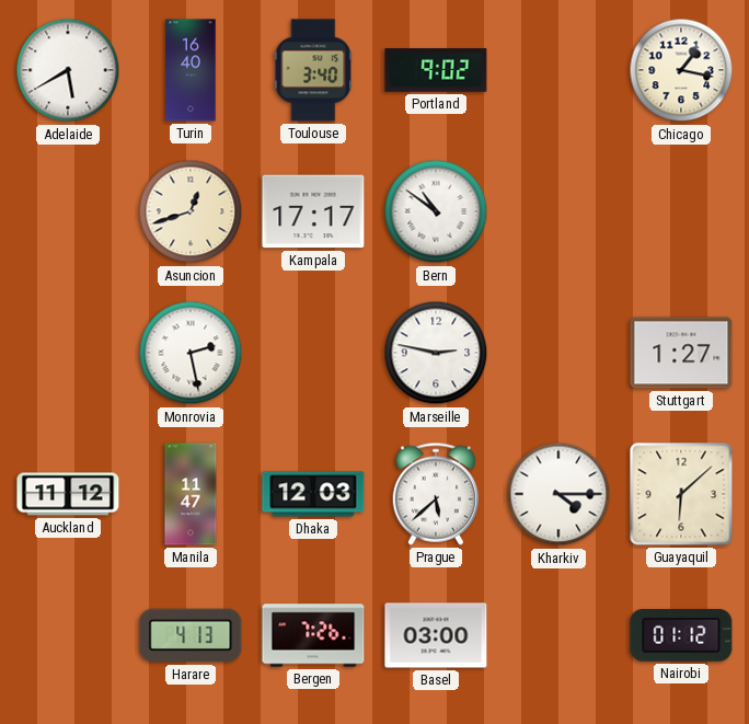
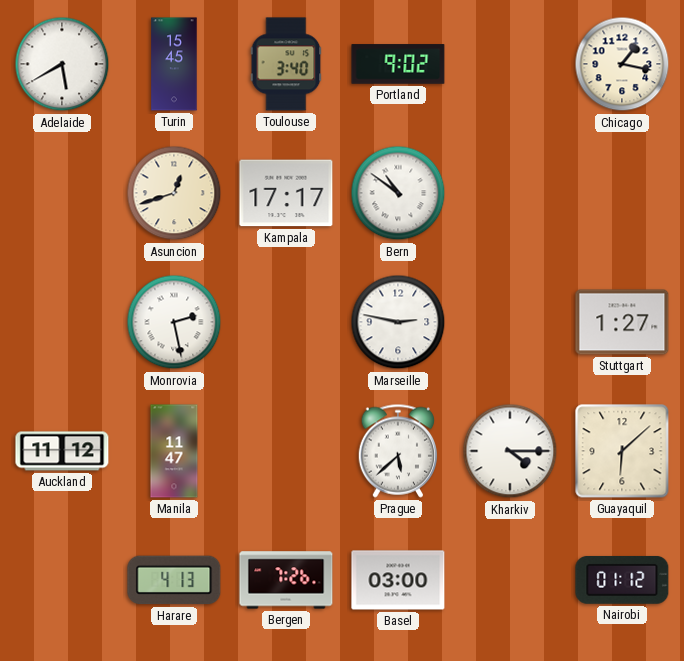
Turin: 16:40 -> 15:45 (174, 64)
Dhaka: 12:03 -> none (313, 494)
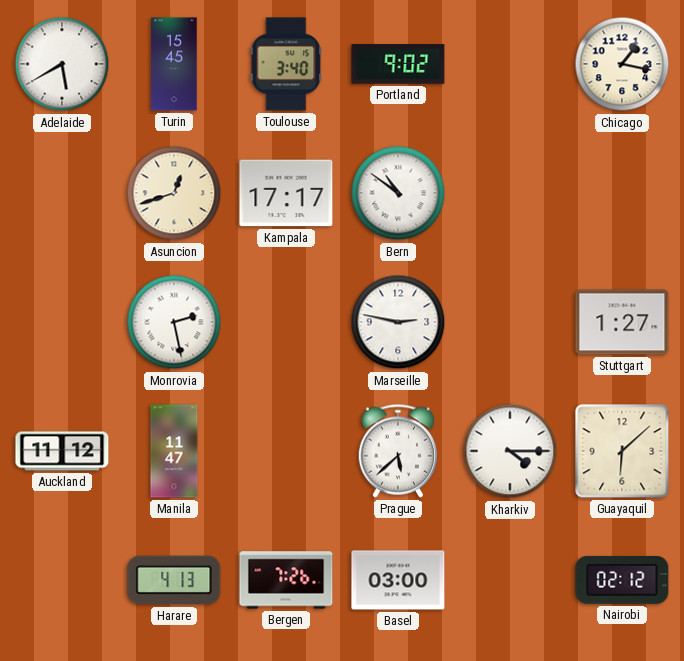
Nairobi: 01:12 -> 02:12 (622, 580)
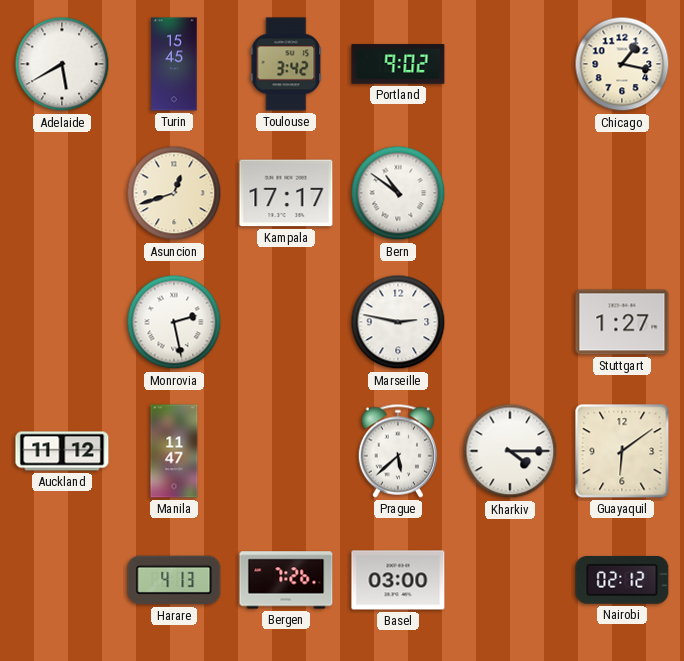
Toulouse: 3:40 -> 3:42 (286, 64)
Guayaquil: 6:08 -> 6:09 (622, 451)
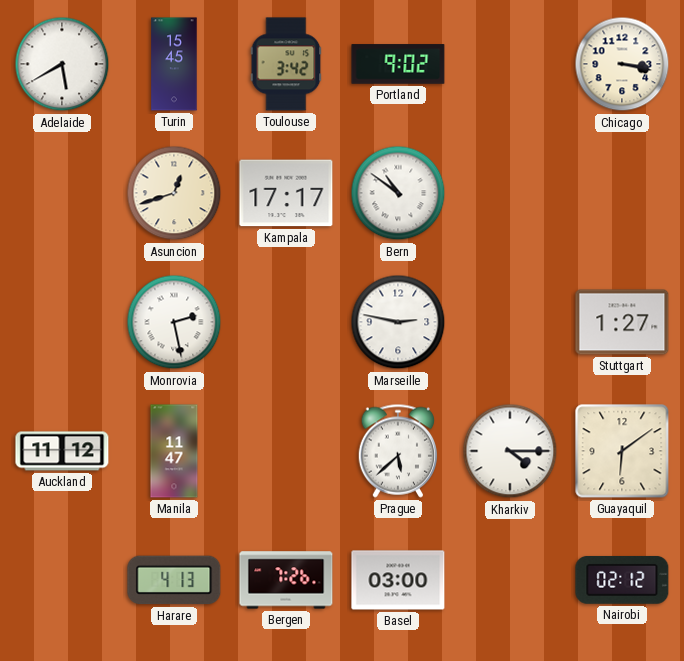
Chicago: 1:17 -> 3:17 (622, 64)
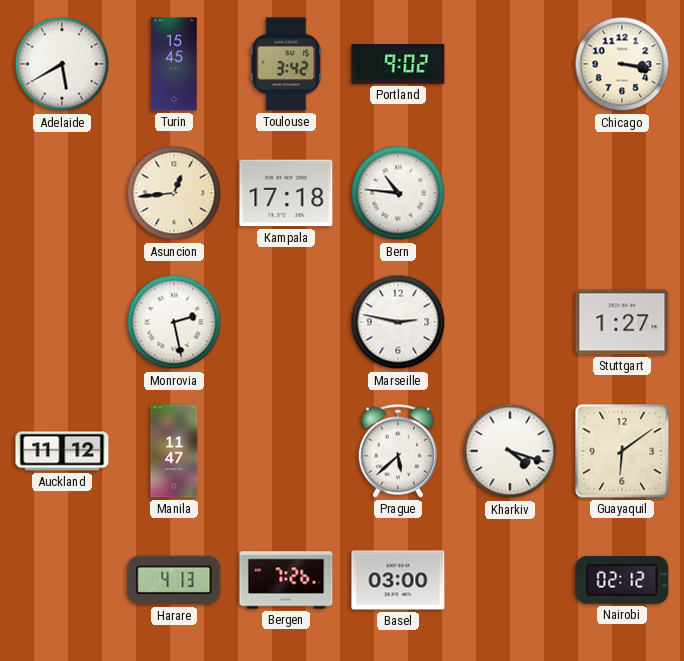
Asuncion: 12:42 -> 12:44 (174, 193)
Kampala: 17:17 -> 17:18 (286, 193)
Bern: 10:51 -> 10:46 (398, 193)
Kharkiv: 4:15 -> 4:18 (510, 451)
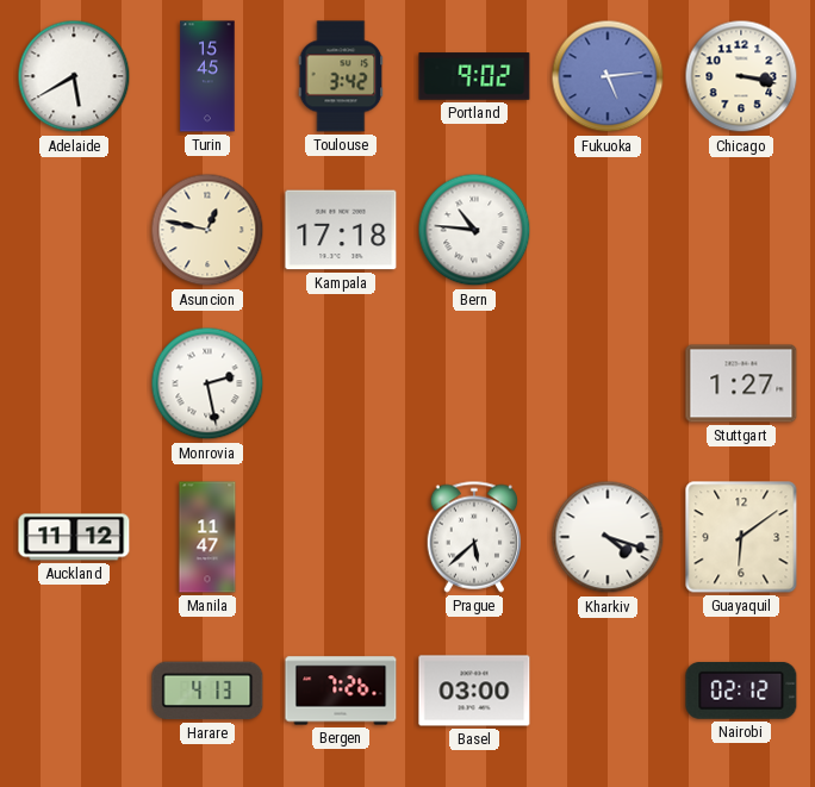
Fukuoka: none -> 5:14 (608, 76)
Asuncion: 12:44 -> 12:47 (207, 230)
Marseille: 2:47 -> none (398, 322)
